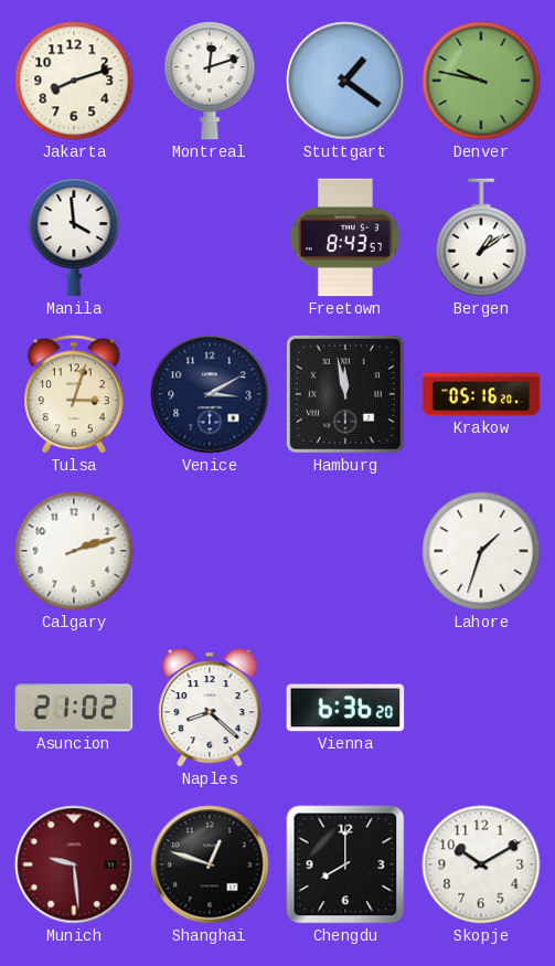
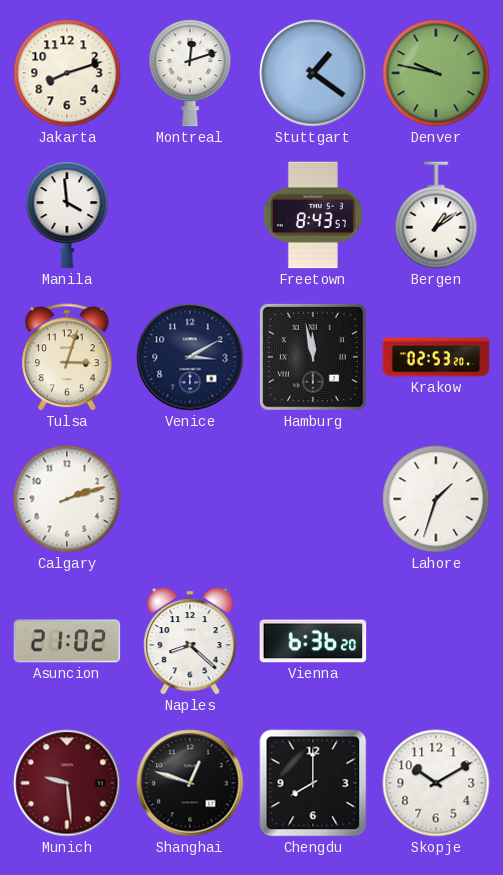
Krakow: 05:16 -> 02:53 (436, 357)
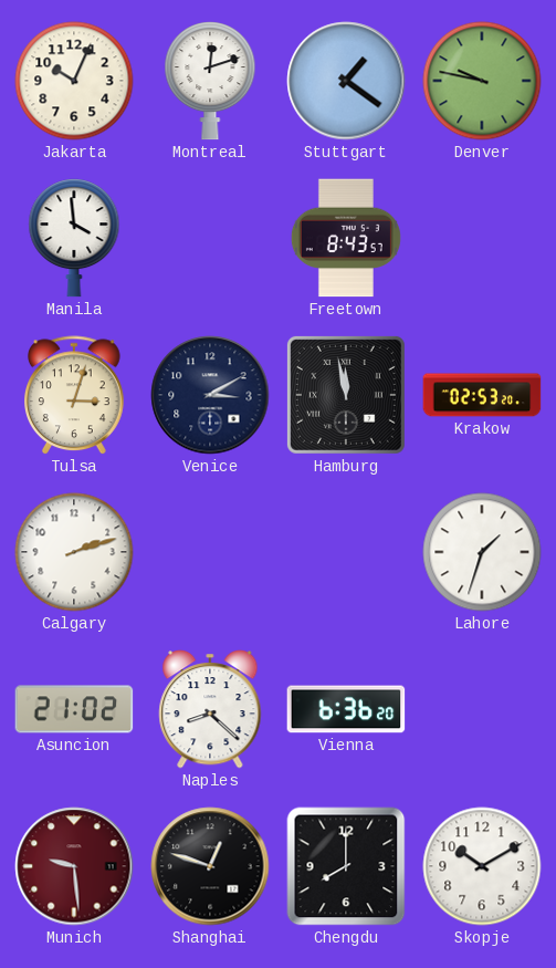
Jakarta: 8:12 -> 10:04 (74, 81)
Bergen: 1:09 -> none (436, 215)
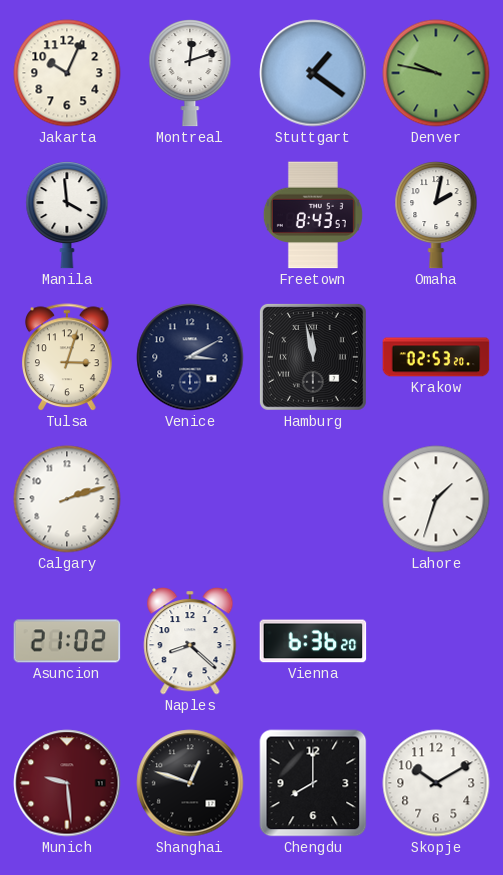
Omaha: none -> 2:02 (436, 215)
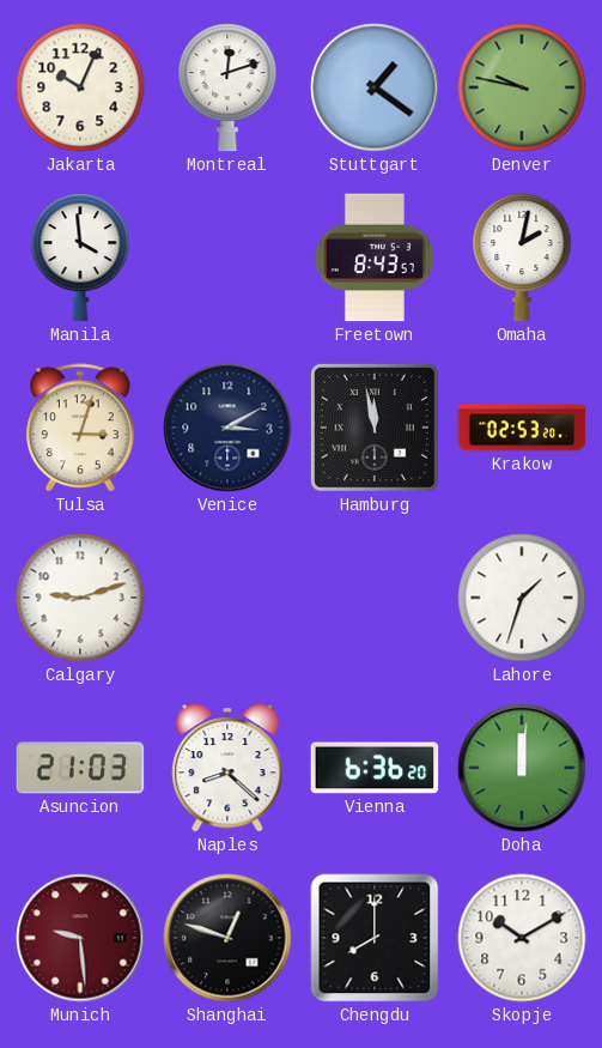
Calgary: 2:12 -> 9:12 (80, 598)
Asuncion: 21:02 -> 21:03 (80, 768)
Doha: none -> 12:01 (522, 768)
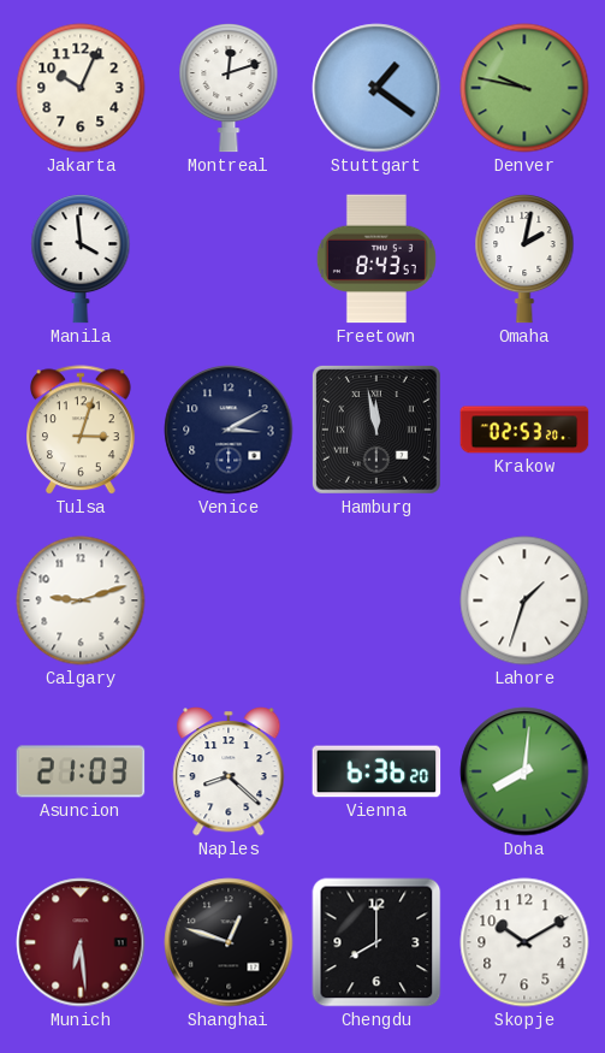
Doha: 12:01 -> 8:01 (524, 771)
Munich: 9:29 -> 6:29 (81, 942)
